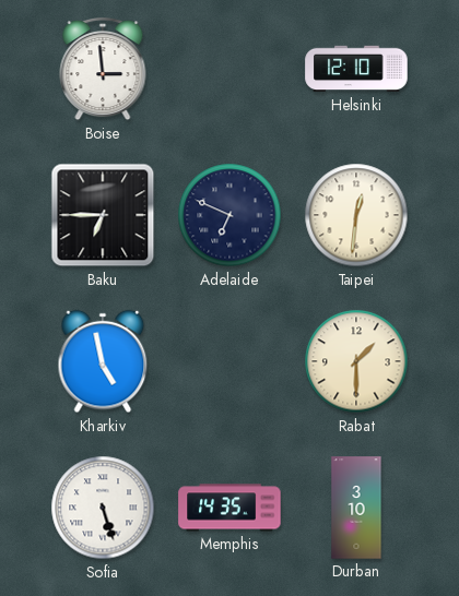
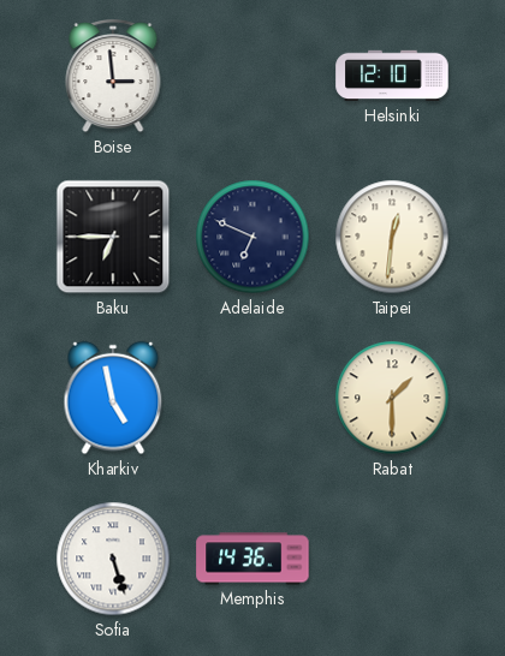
Memphis: 14:35 -> 14:36 (252, 559)
Durban: 3:10 -> none (356, 508)
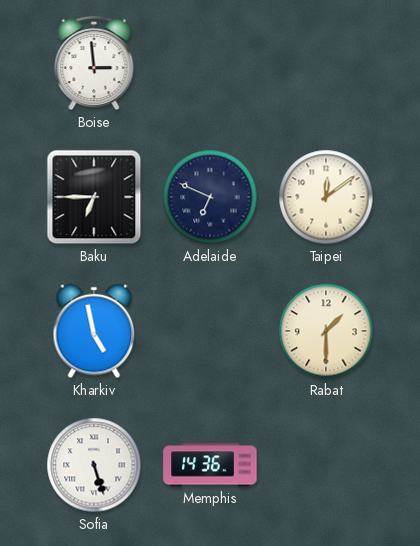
Helsinki: 12:10 -> none (392, 76)
Taipei: 12:31 -> 12:09 (326, 197)
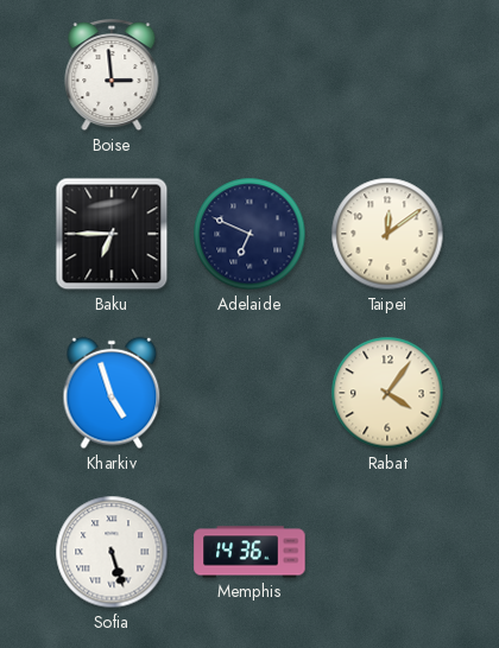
Kharkiv: 4:58 -> 4:57 (112, 393)
Rabat: 1:30 -> 4:06 (387, 393)
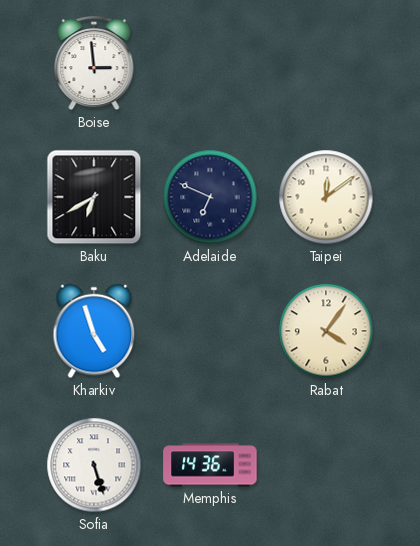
Baku: 6:45 -> 6:40 (94, 197)
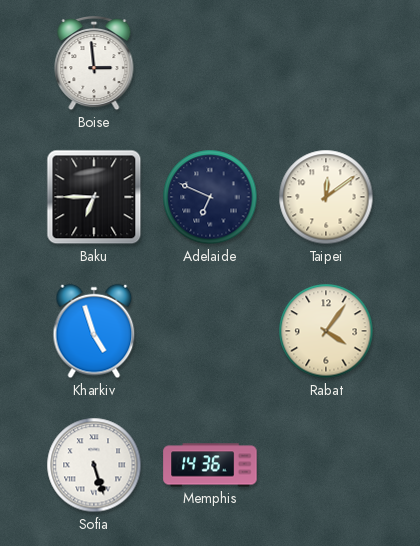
Baku: 6:40 -> 6:45 (94, 197)
